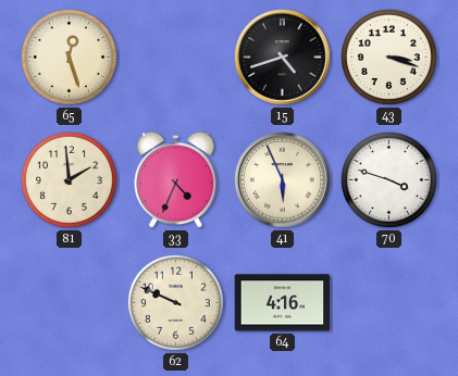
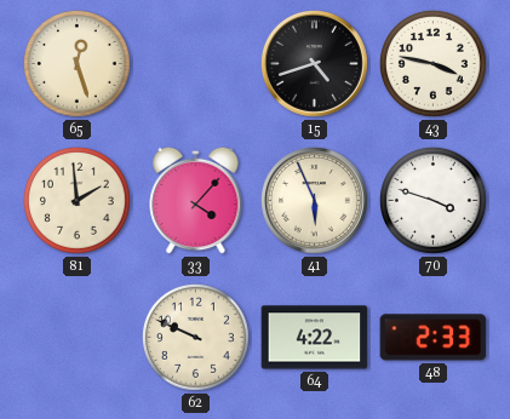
43: 3:18 -> 3:47 (432, 63)
33: 4:34 -> 4:07 (196, 200)
64: 4:16 -> 4:22 (315, 338)
48: none -> 2:33 (434, 338)
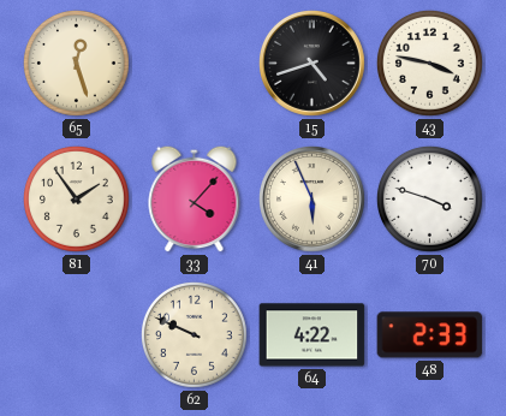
81: 1:59 -> 1:54 (76, 198)
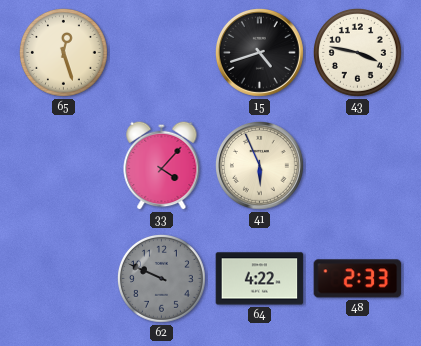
81: 1:54 -> none (76, 198)
70: 3:48 -> none (429, 198)
62 dial: cream -> grey (161, 278)
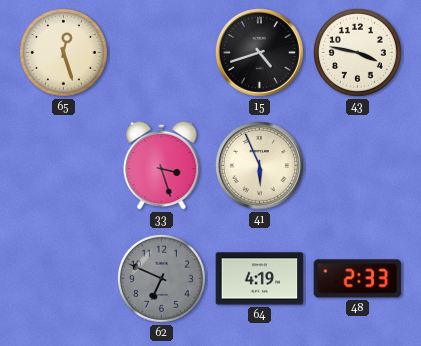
33: 4:07 -> 3:27 (162, 165)
62: 9:49 -> 6:49 (161, 278)
64: 4:22 -> 4:19 (260, 279)
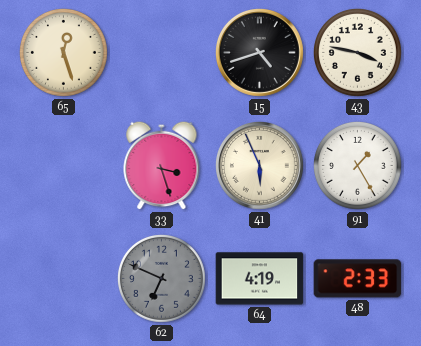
91: none -> 1:25 (357, 165)
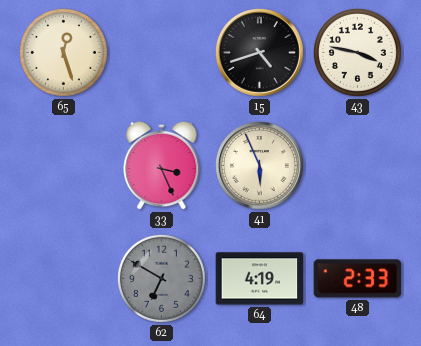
33: 3:27 -> 3:26 (162, 165)
91: 1:25 -> none (357, 165)
62: 6:49 -> 6:50 (161, 278)
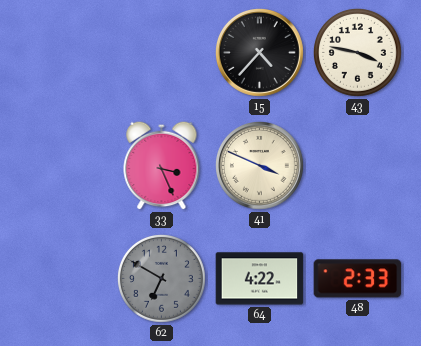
65: 12:27 -> none (63, 52)
15: 4:42 -> 4:37 (260, 53)
41: 5:56 -> 3:49 (260, 166)
64: 4:19 -> 4:22 (260, 279)
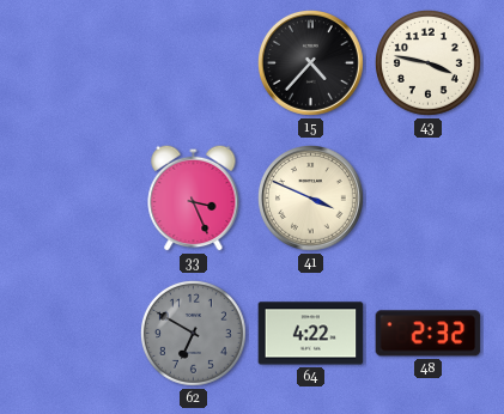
48: 2:33 -> 2:32 (429, 334)
